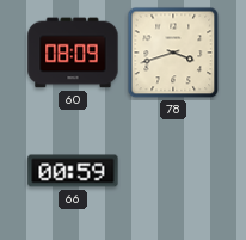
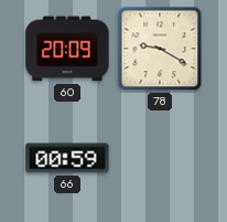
60: 08:09 -> 20:09 (67, 49)
78: 3:42 -> 9:20 (160, 49)
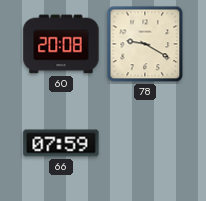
60: 20:09 -> 20:08 (61, 44)
66: 00:59 -> 07:59 (61, 143)
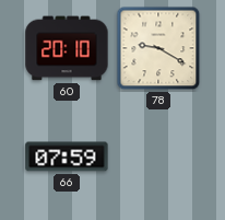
60: 20:08 -> 20:10 (67, 48)
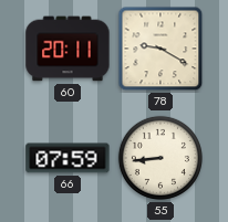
60: 20:10 -> 20:11 (68, 49)
55: none -> 8:44 (160, 158)
